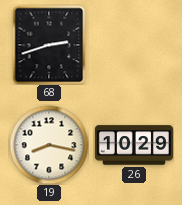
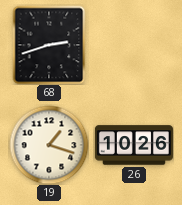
19: 8:17 -> 1:18 (49, 145)
26: 10:29 -> 10:26 (134, 145)
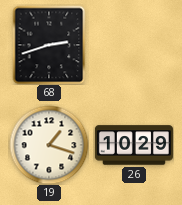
26: 10:26 -> 10:29 (134, 145)
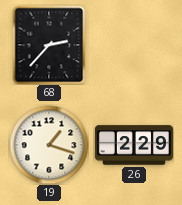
68: 2:42 -> 2:37 (49, 45)
26: 10:29 -> 2:29 (134, 145)
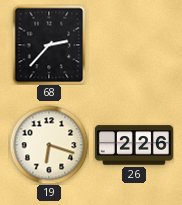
19: 1:18 -> 6:18 (49, 145)
26: 2:29 -> 2:26 (134, 145)
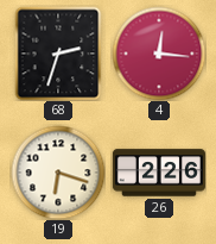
68: 2:37 -> 2:33 (58, 54)
4: none -> 12:16 (159, 54)
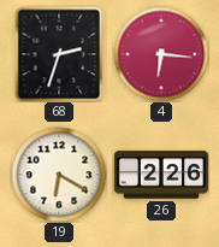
4: 12:16 -> 6:16 (161, 54)
19: 6:18 -> 6:20 (59, 175)
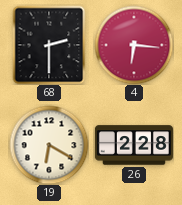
68: 2:33 -> 2:30 (49, 45)
26: 2:26 -> 2:28 (134, 145)
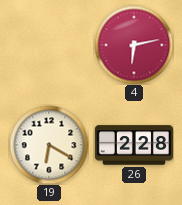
68: 2:30 -> none (49, 45)
4: 6:16 -> 6:13 (134, 45)
